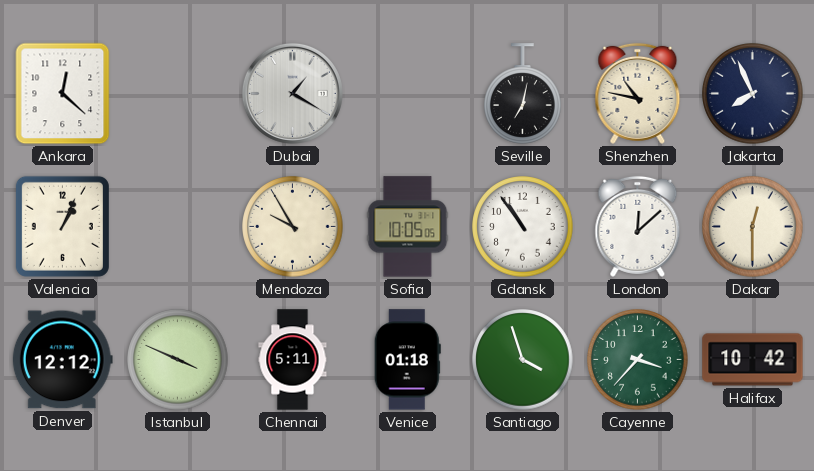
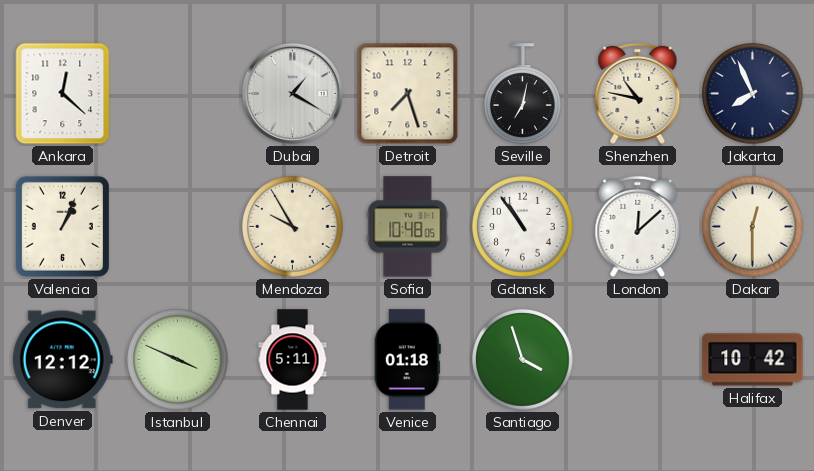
Detroit: none -> 7:27 (408, 94)
Sofia: 10:05 -> 10:48 (408, 227)
Cayenne: 3:37 -> none (638, 360)
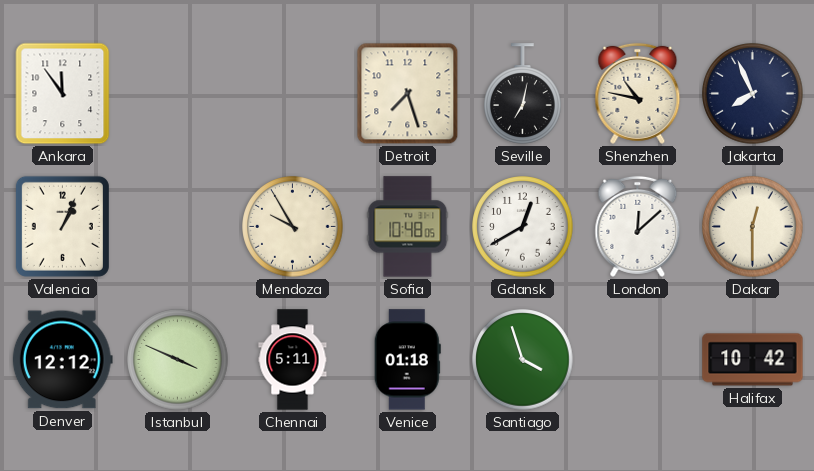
Ankara: 12:22 -> 11:54 (63, 94)
Dubai: 1:20 -> none (292, 93)
Gdansk: 10:54 -> 12:40 (523, 227)
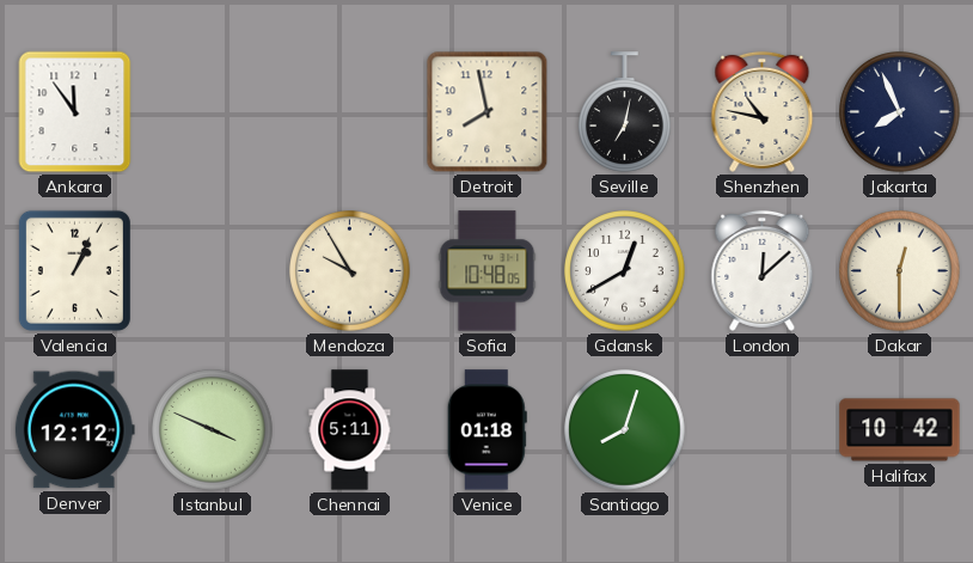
Detroit: 7:27 -> 7:58 (488, 112)
Santiago: 3:57 -> 8:03 (625, 430)
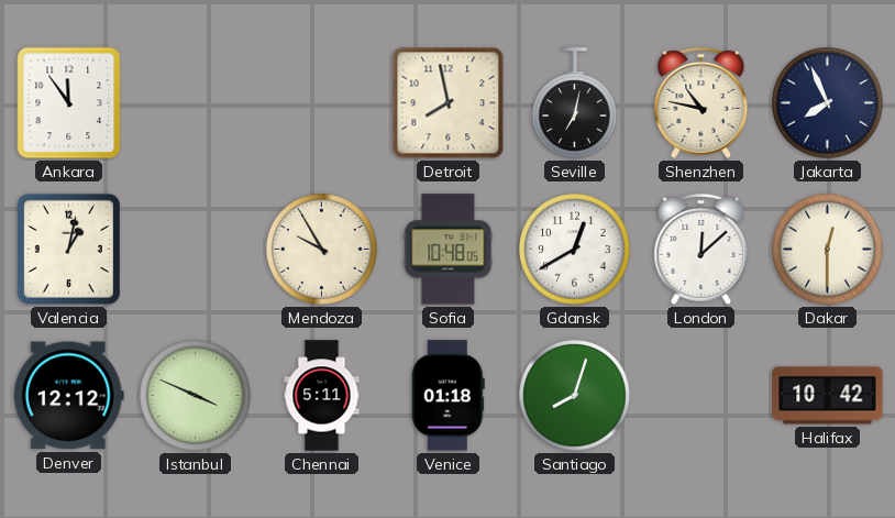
Valencia: 1:04 -> 1:02 (68, 249)
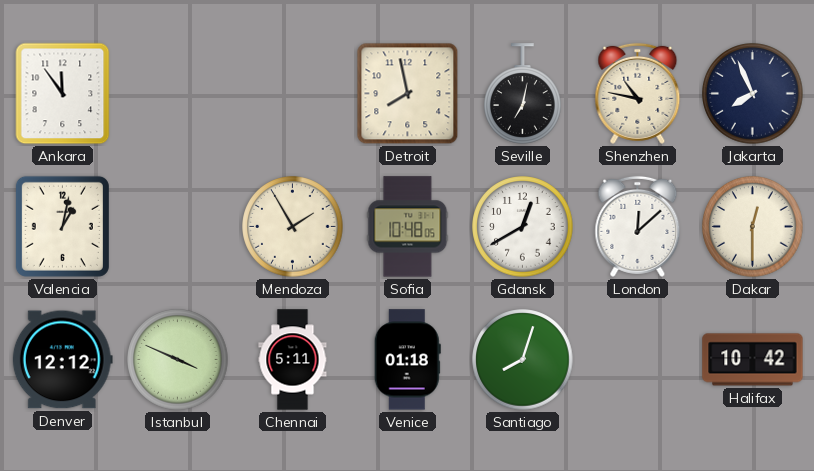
Mendoza: 9:55 -> 1:55 (293, 227)
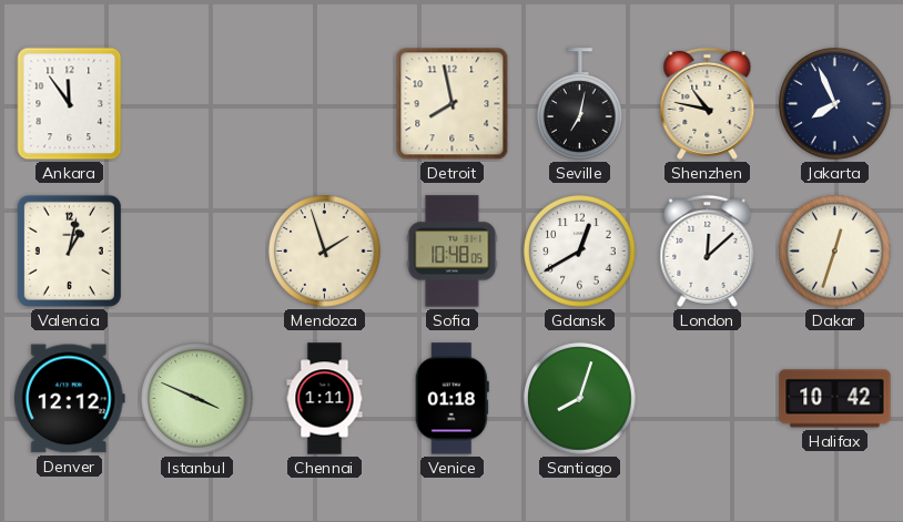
Mendoza: 1:55 -> 1:57 (325, 252)
Dakar: 12:30 -> 12:33 (835, 252)
Chennai: 5:11 -> 1:11 (325, 399)
